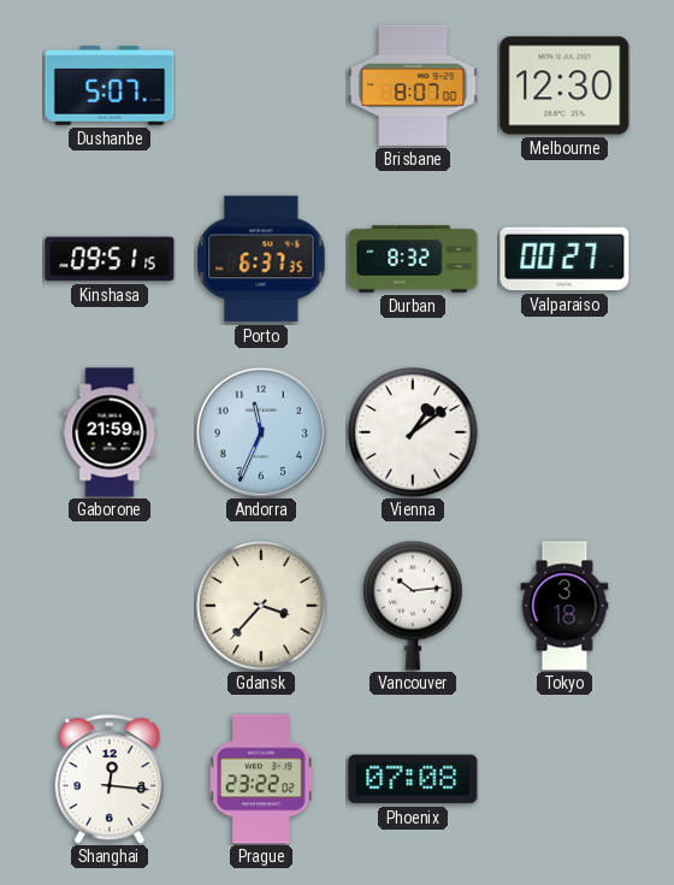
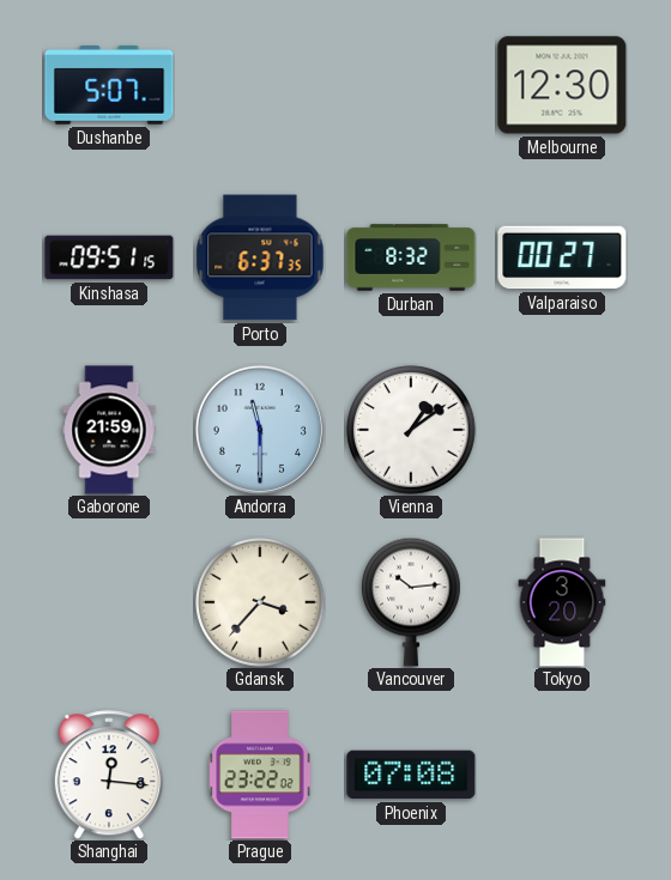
Brisbane: 8:07 -> none (413, 85)
Andorra: 11:34 -> 11:30 (260, 430)
Tokyo: 3:18 -> 3:20 (562, 602)
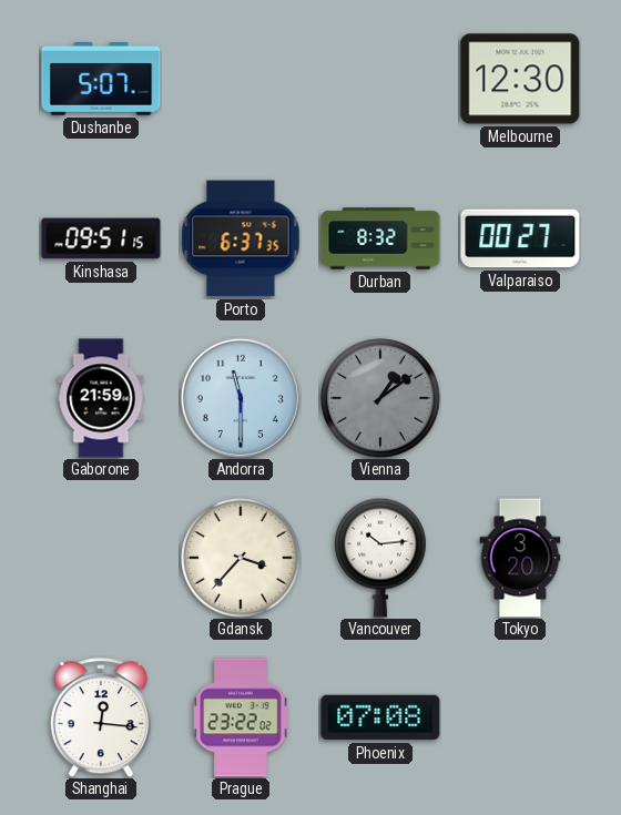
Vienna dial: white -> grey (380, 398)
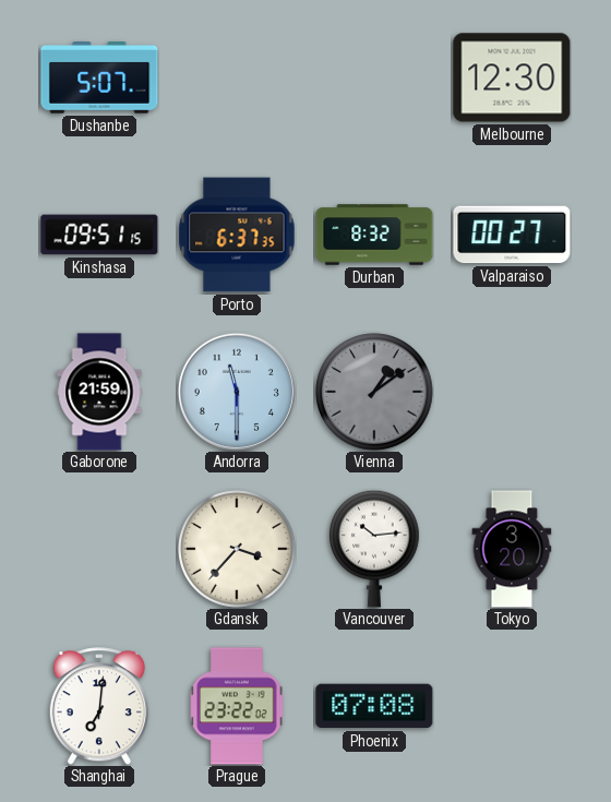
Shanghai: 12:16 -> 7:01 (99, 706)
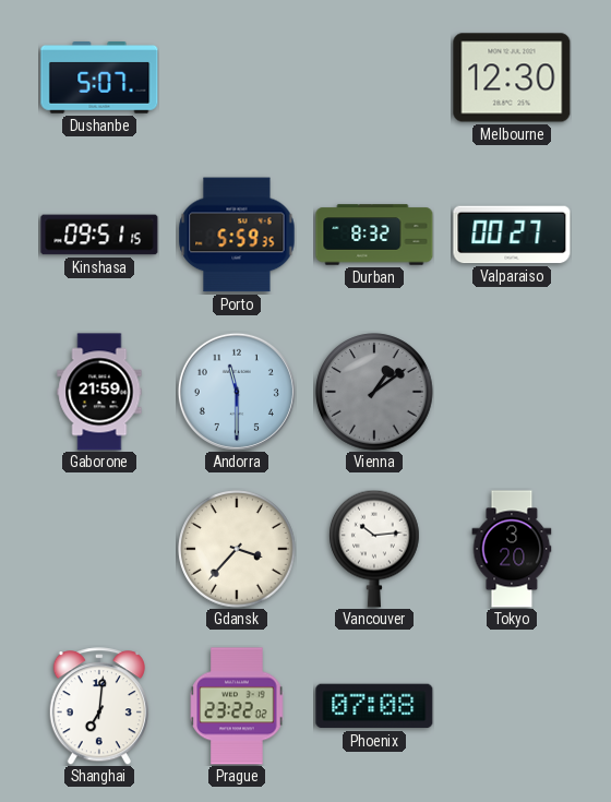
Porto: 6:37 -> 5:59 (237, 235)
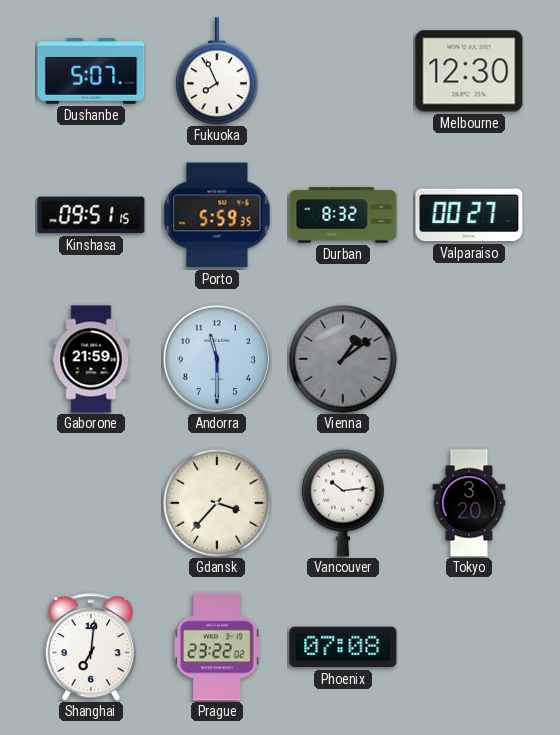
Fukuoka: none -> 7:56 (218, 71)
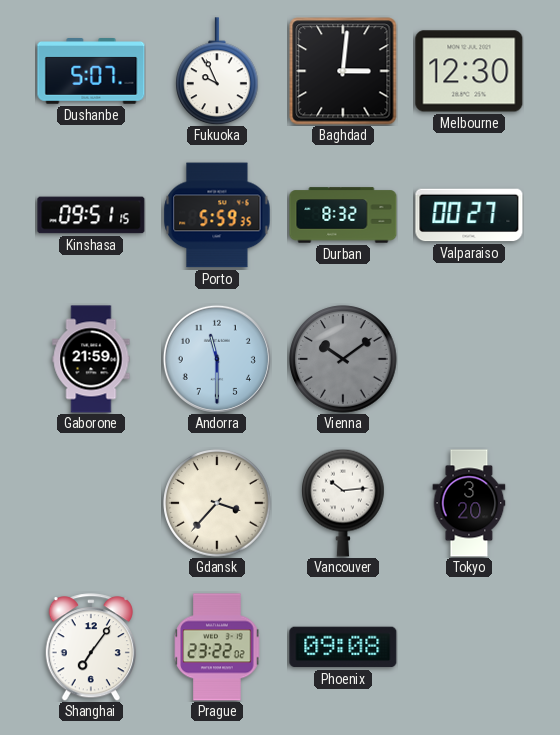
Fukuoka: 7:56 -> 9:56 (218, 71)
Baghdad: none -> 3:01 (343, 71)
Vienna: 1:09 -> 10:09 (343, 359)
Shanghai: 7:01 -> 7:06 (91, 647)
Phoenix: 07:08 -> 09:08 (343, 647)
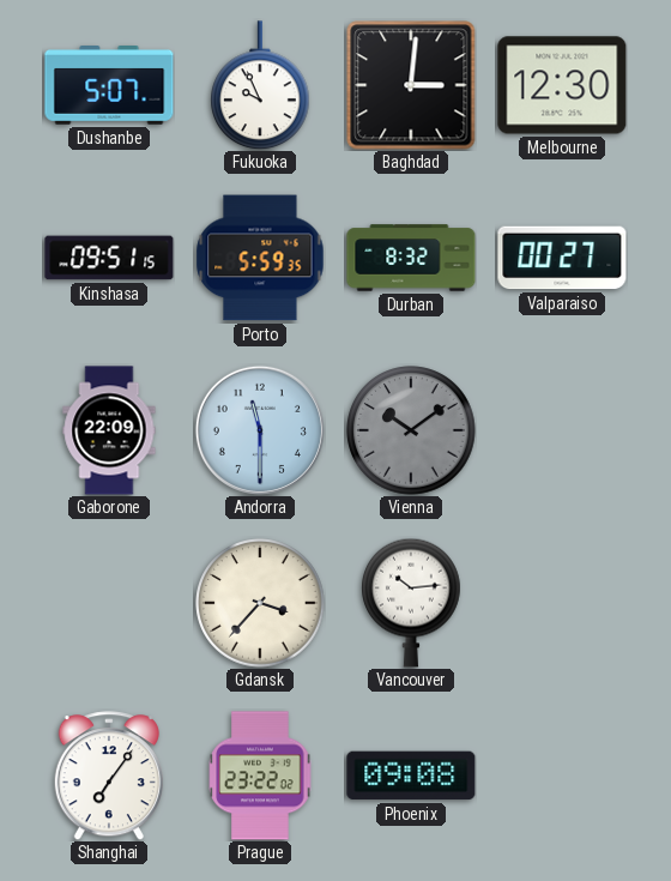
Gaborone: 21:59 -> 22:09 (109, 430)
Tokyo: 3:20 -> none (469, 503)
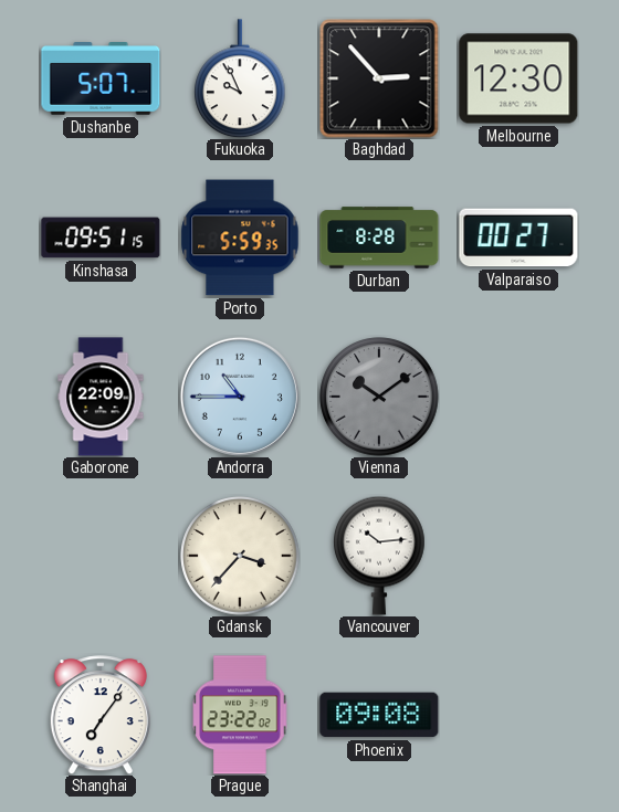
Baghdad: 3:01 -> 2:53 (379, 78)
Durban: 8:32 -> 8:28 (379, 238)
Andorra: 11:30 -> 10:45 (240, 397)
